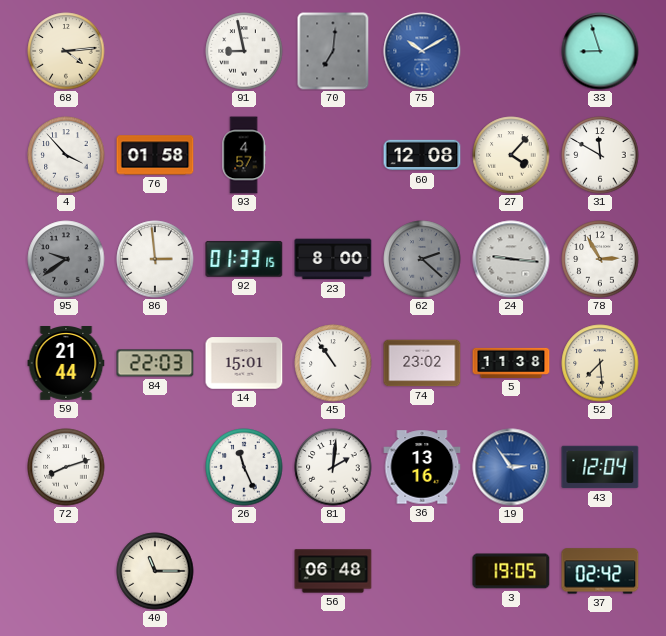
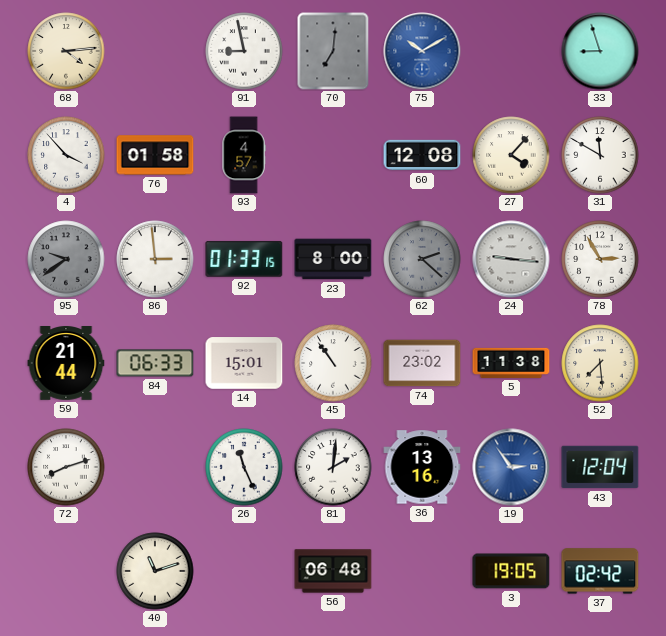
84: 22:03 -> 06:33 (155, 363)
40: 11:15 -> 11:12 (155, 571)
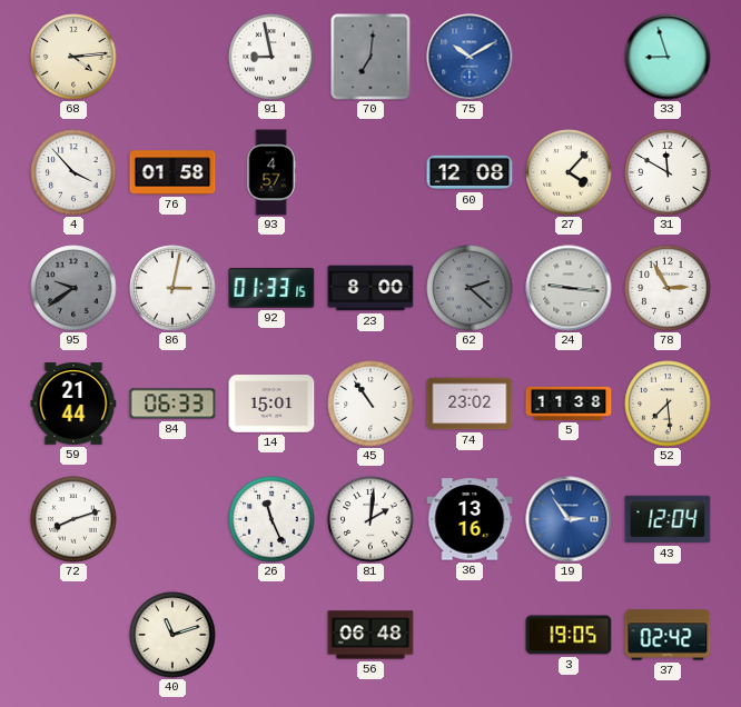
86: 2:59 -> 3:02 (172, 288)
